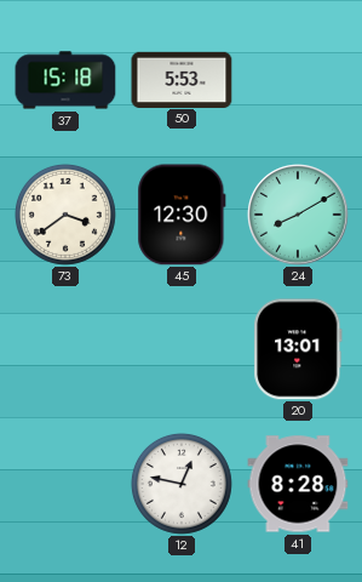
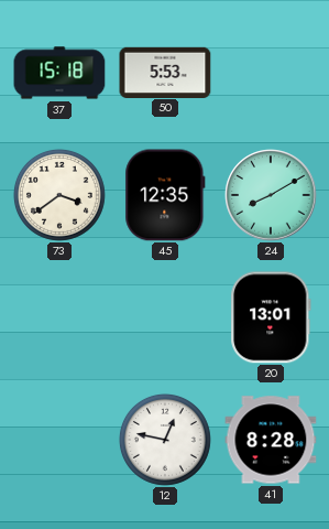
45: 12:30 -> 12:35 (165, 195)
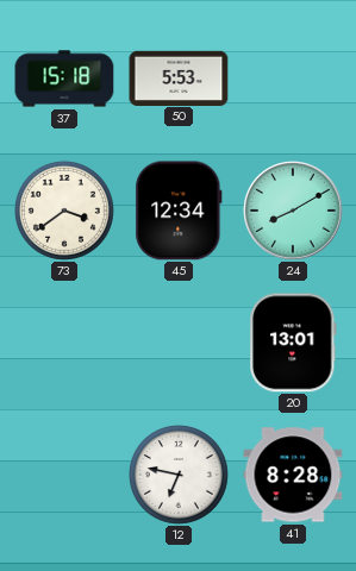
45: 12:35 -> 12:34 (179, 211)
12: 12:47 -> 6:47 (179, 475)
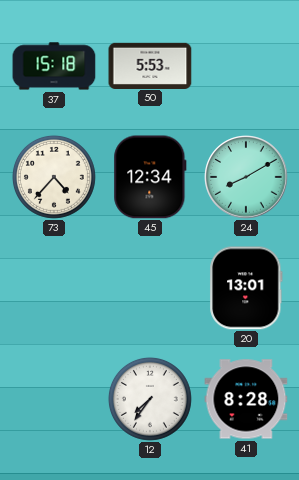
73: 3:39 -> 4:37 (54, 177)
12: 6:47 -> 7:36 (150, 399)
